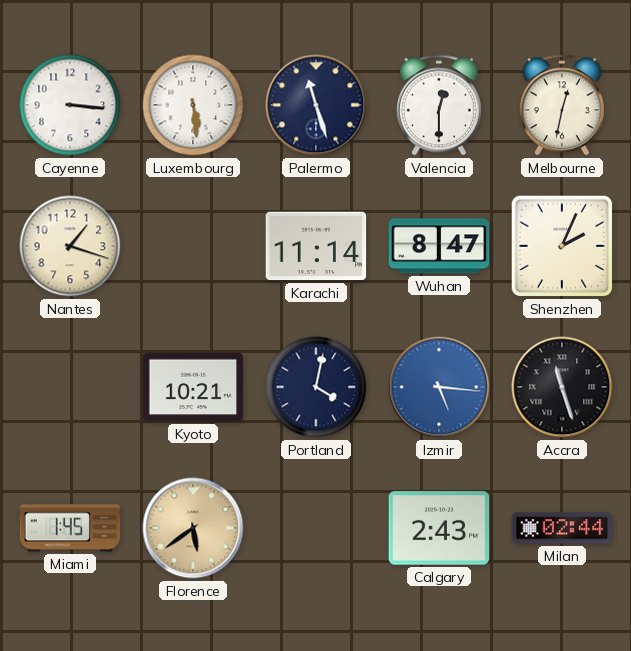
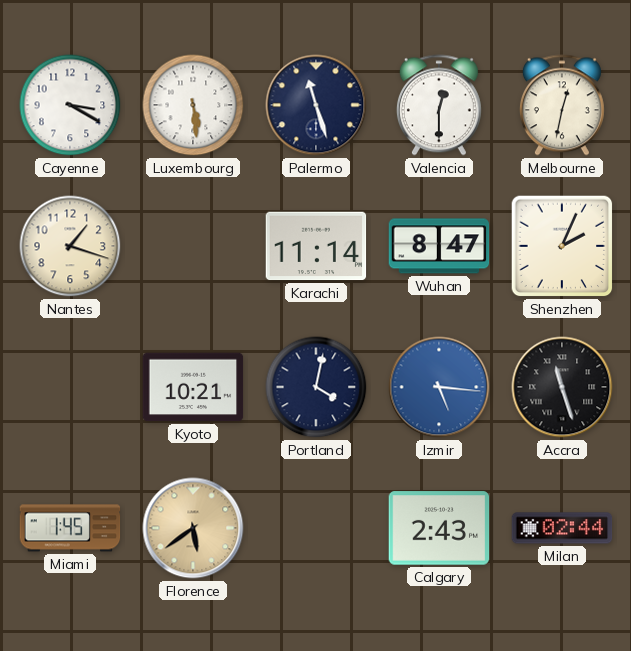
Cayenne: 3:16 -> 3:20 (70, 105)
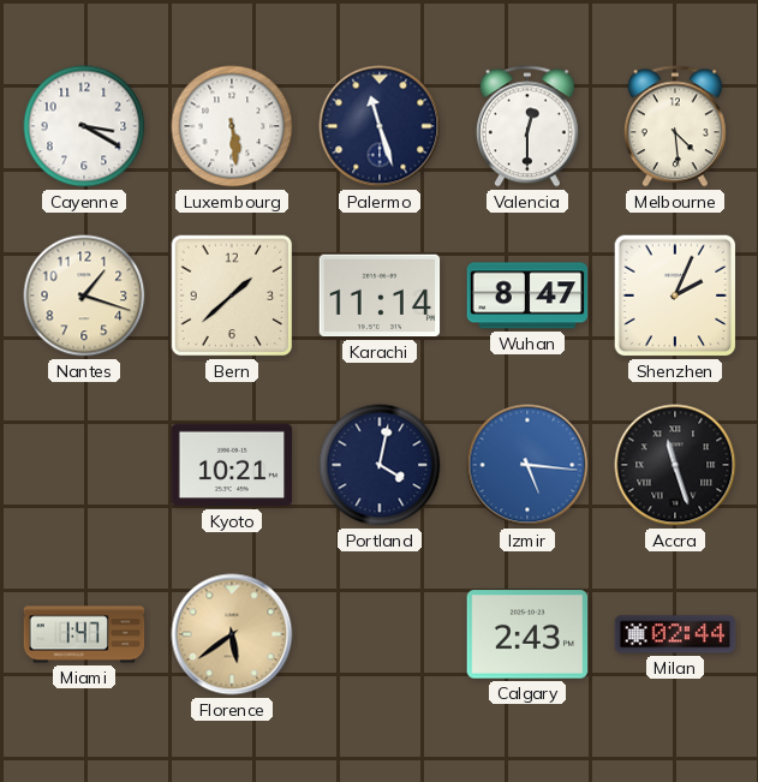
Melbourne: 12:32 -> 4:29 (675, 126)
Bern: none -> 1:38 (232, 296)
Miami: 1:45 -> 1:47 (84, 634)
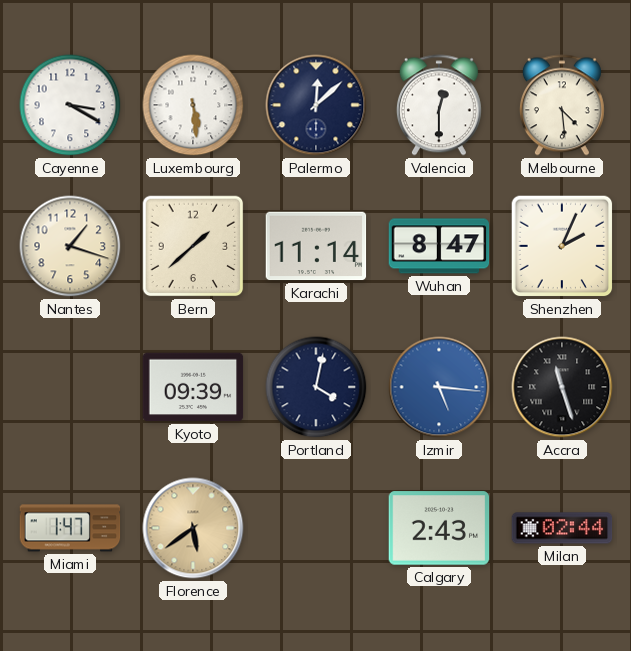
Palermo: 11:27 -> 12:08 (316, 105)
Kyoto: 10:21 -> 09:39 (193, 387)
